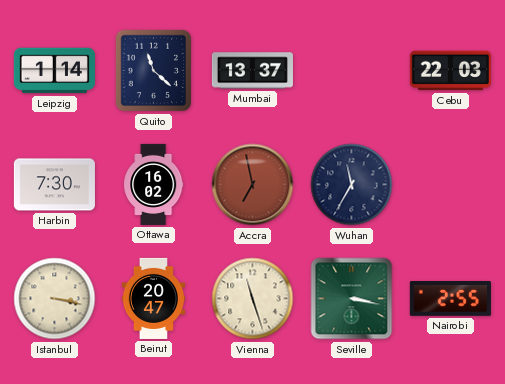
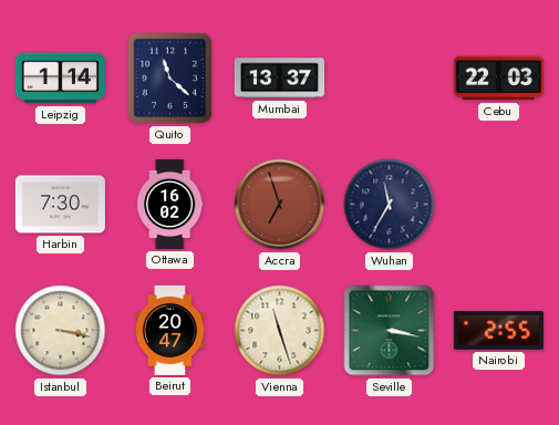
Accra: 6:58 -> 6:57 (280, 205)
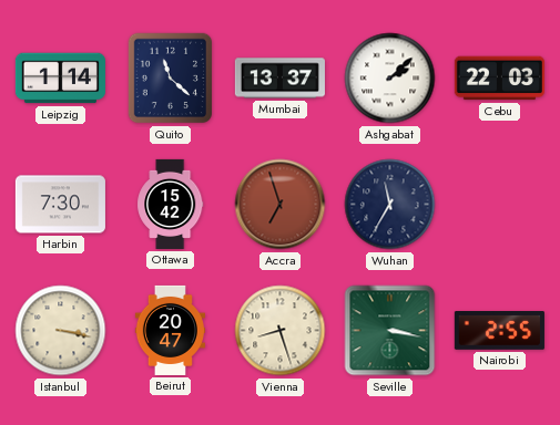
Ashgabat: none -> 2:08 (390, 79)
Ottawa: 16:02 -> 15:42 (171, 204)
Vienna: 11:27 -> 8:27 (281, 331)
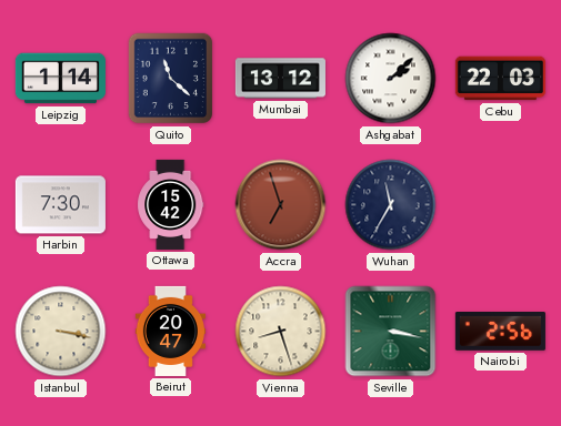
Mumbai: 13:37 -> 13:12 (280, 79)
Nairobi: 2:55 -> 2:56 (500, 332)
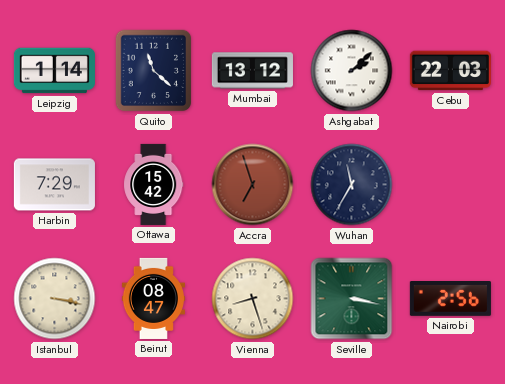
Harbin: 7:30 -> 7:29 (54, 185)
Beirut: 20:47 -> 08:47 (153, 298)
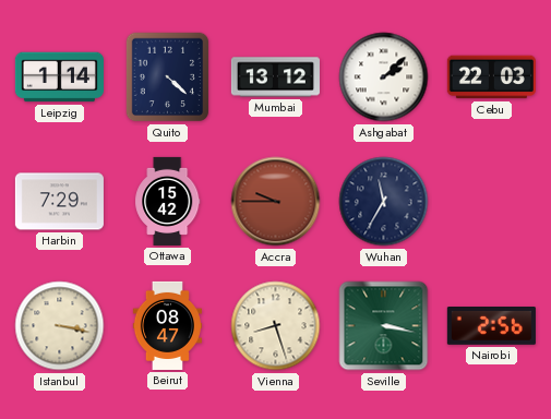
Quito: 11:22 -> 4:22 (168, 77)
Accra: 6:57 -> 9:45 (276, 202)
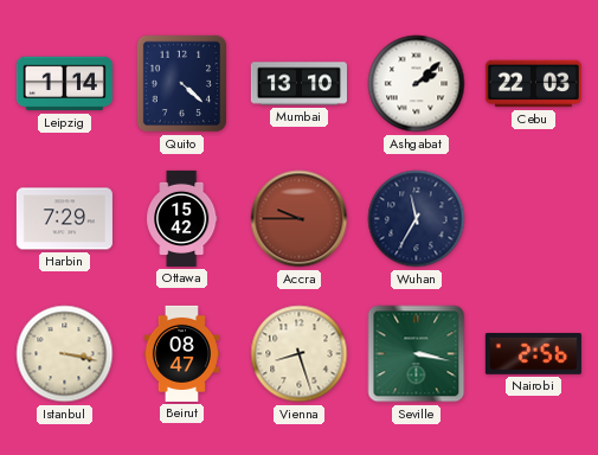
Mumbai: 13:12 -> 13:10 (298, 84)
